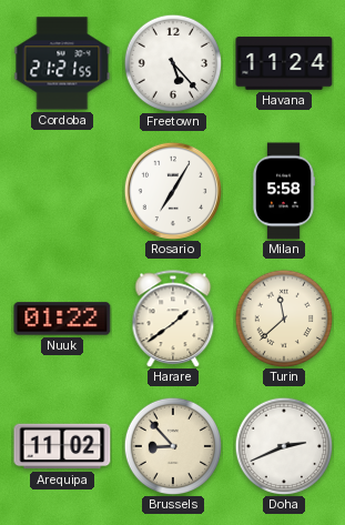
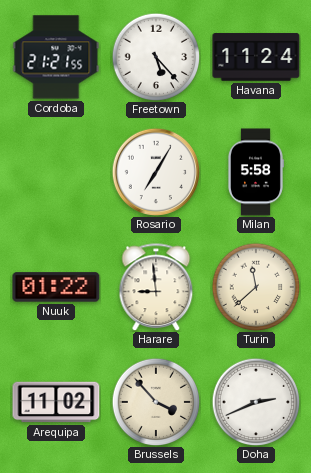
Harare: 1:39 -> 8:59 (156, 287)
Brussels: 8:53 -> 3:53 (156, 402)
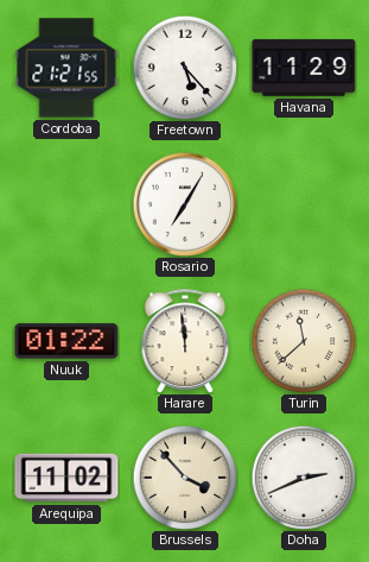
Havana: 11:24 -> 11:29 (304, 68)
Milan: 5:58 -> none (255, 172)
Harare: 8:59 -> 11:59 (185, 341)
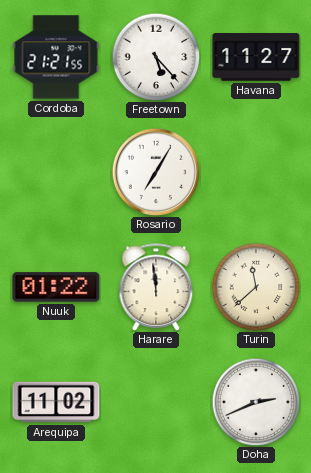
Havana: 11:29 -> 11:27 (256, 57)
Brussels: 3:53 -> none (185, 478)
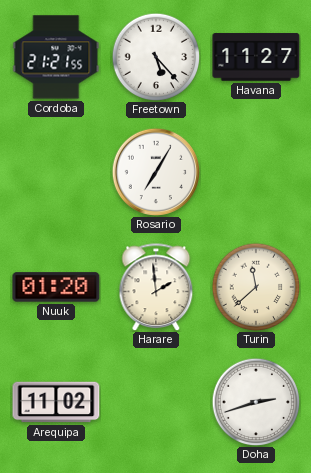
Nuuk: 01:22 -> 01:20 (56, 287)
Harare: 11:59 -> 1:59 (156, 287)
Doha: 2:41 -> 2:42 (256, 402)
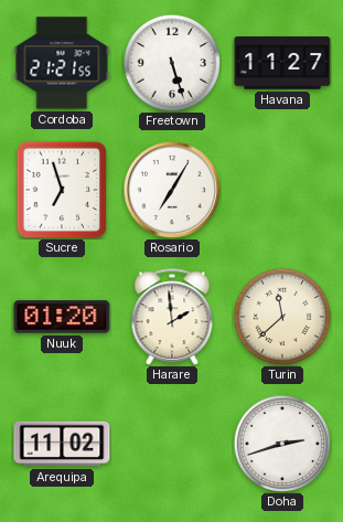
Freetown: 5:23 -> 5:27 (172, 63)
Sucre: none -> 6:57 (62, 190)
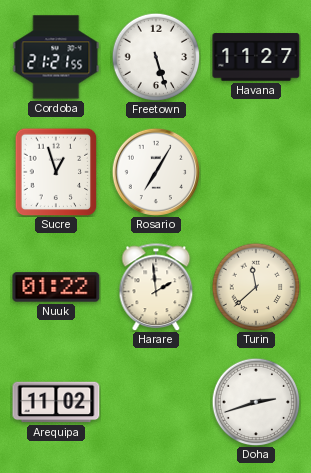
Sucre: 6:57 -> 12:57 (56, 172)
Nuuk: 01:20 -> 01:22 (56, 287)
